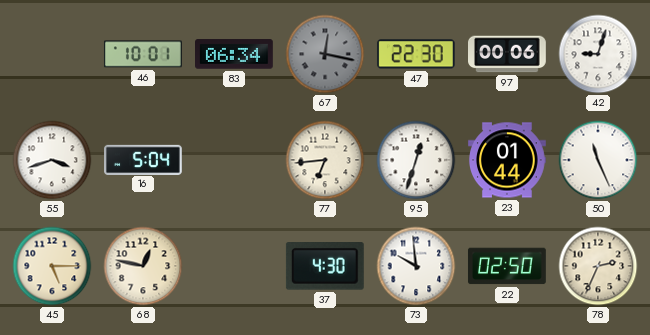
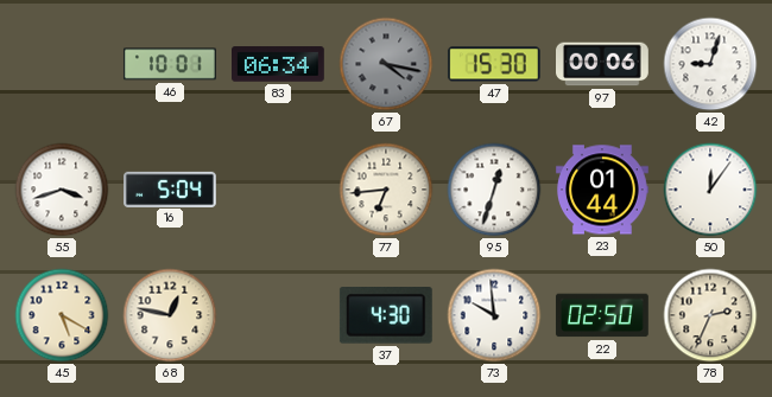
67: 12:17 -> 4:17 (386, 64)
47: 22:30 -> 15:30 (494, 64)
50: 11:26 -> 12:06 (710, 190)
45: 5:15 -> 5:20 (62, 315)
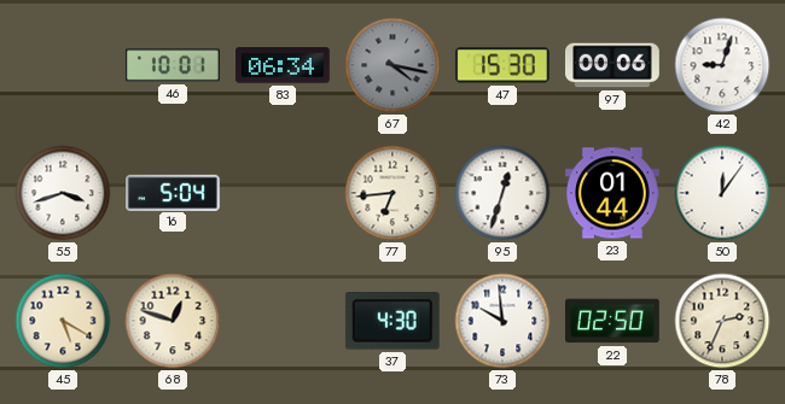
68: 12:47 -> 12:48 (173, 321)
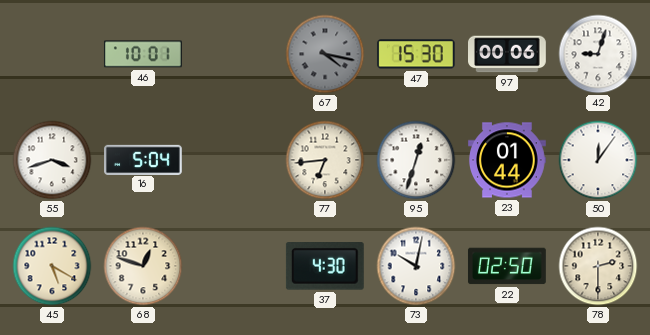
83: 06:34 -> none (284, 65)
73: 9:59 -> 10:02 (416, 266)
78: 2:34 -> 2:30 (598, 266)
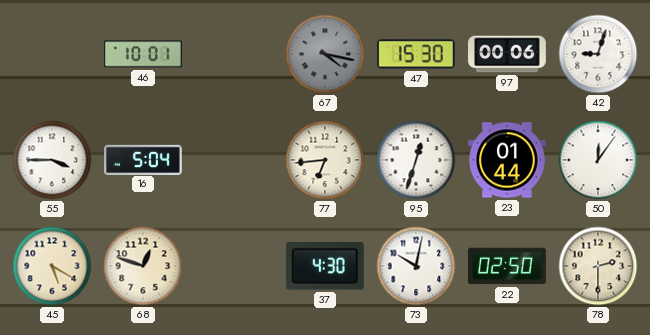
55: 3:42 -> 3:45 (52, 160)
